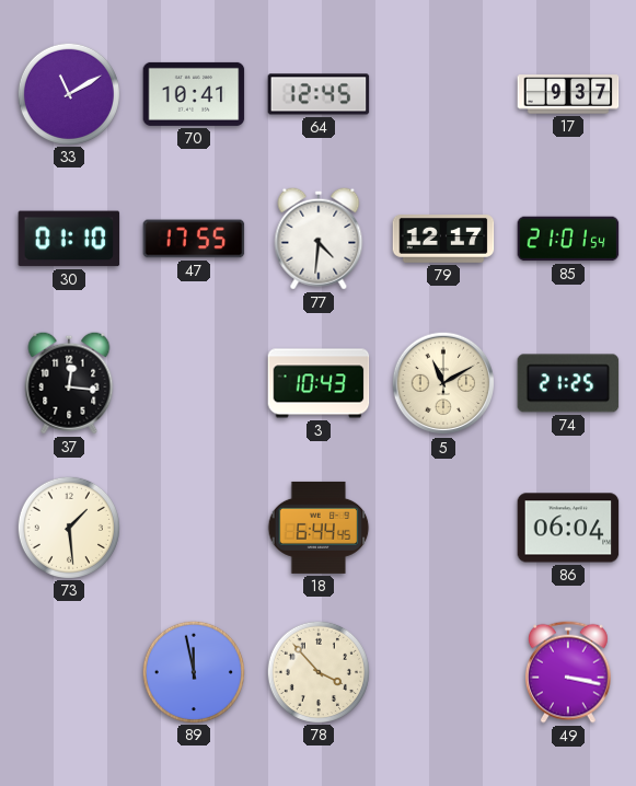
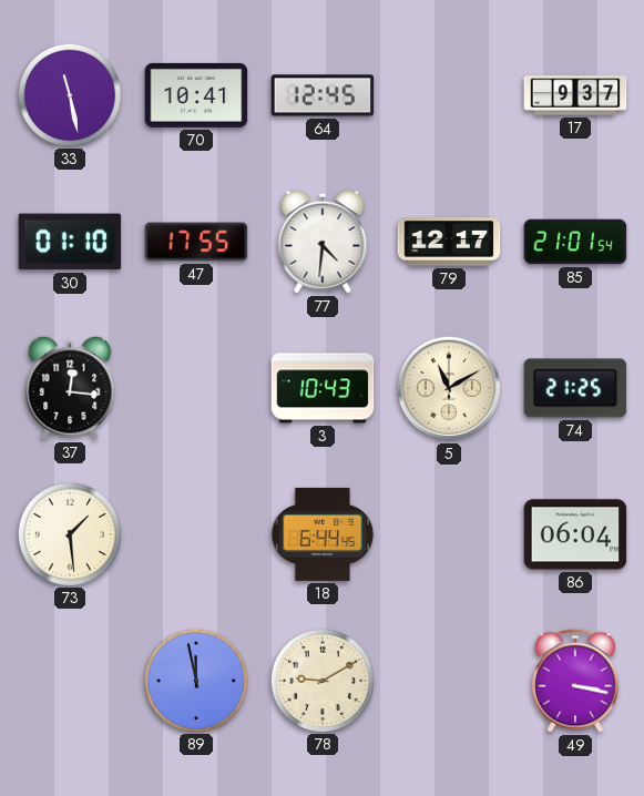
33: 11:10 -> 11:28 (69, 94)
78: 3:53 -> 9:10 (321, 680)
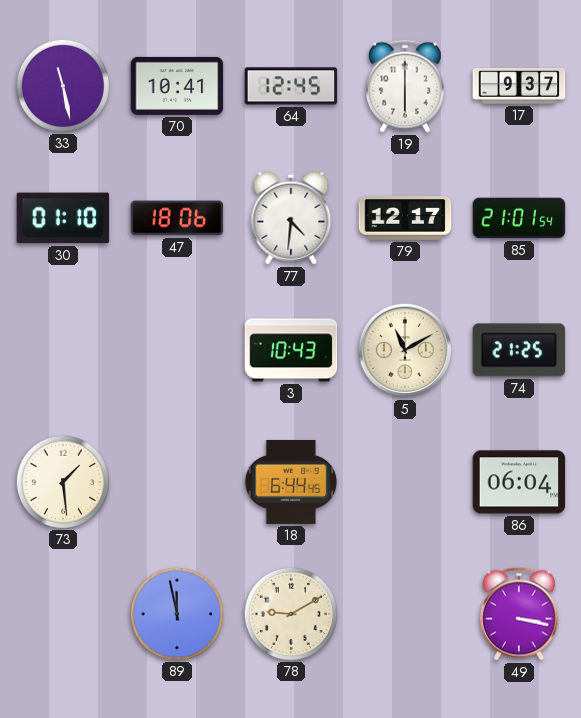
19: none -> 6:00 (406, 86)
47: 17:55 -> 18:06 (177, 218)
37: 12:16 -> none (70, 388)
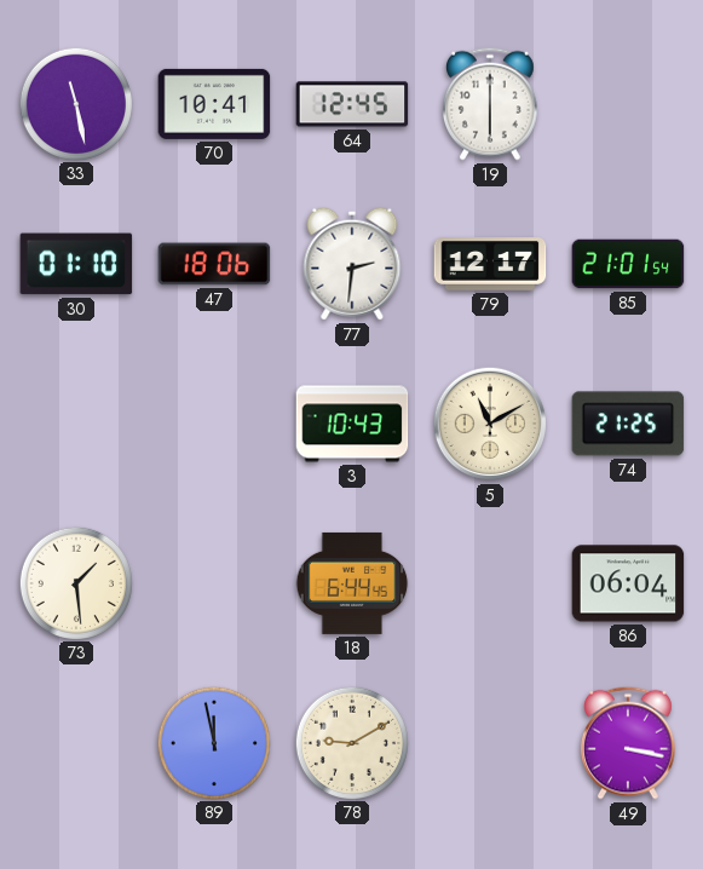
17: 9:37 -> none (519, 86)
77: 4:31 -> 2:31 (352, 264)
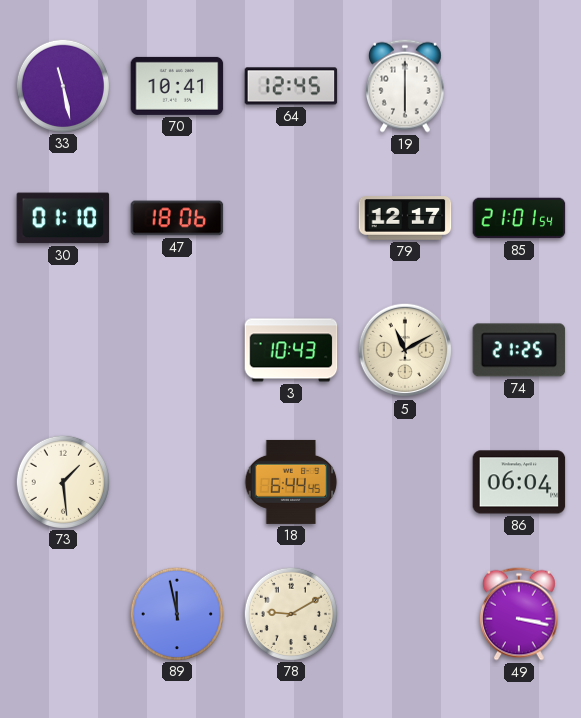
77: 2:31 -> none (352, 264)
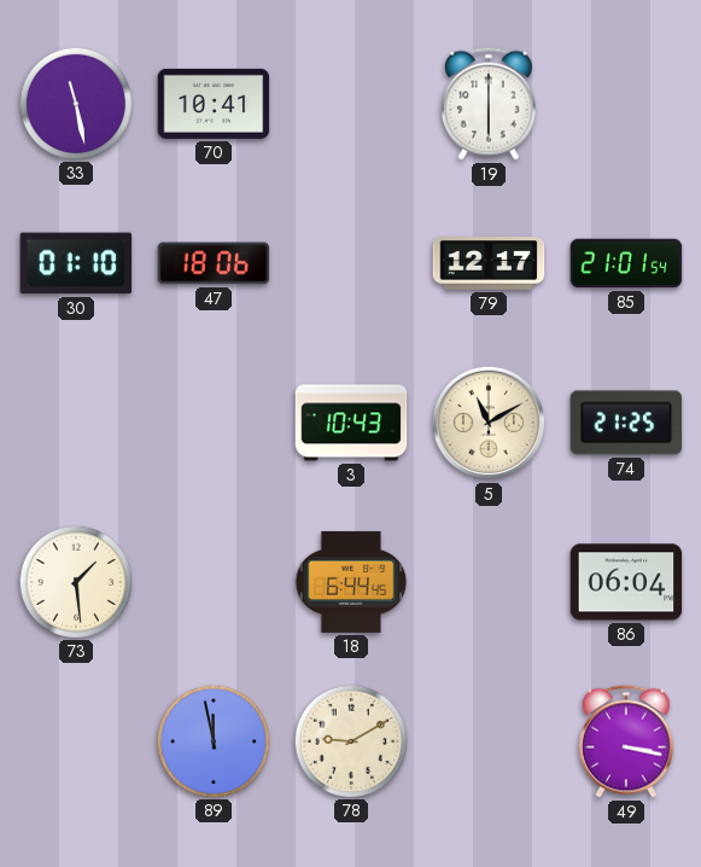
64: 12:45 -> none (291, 86)
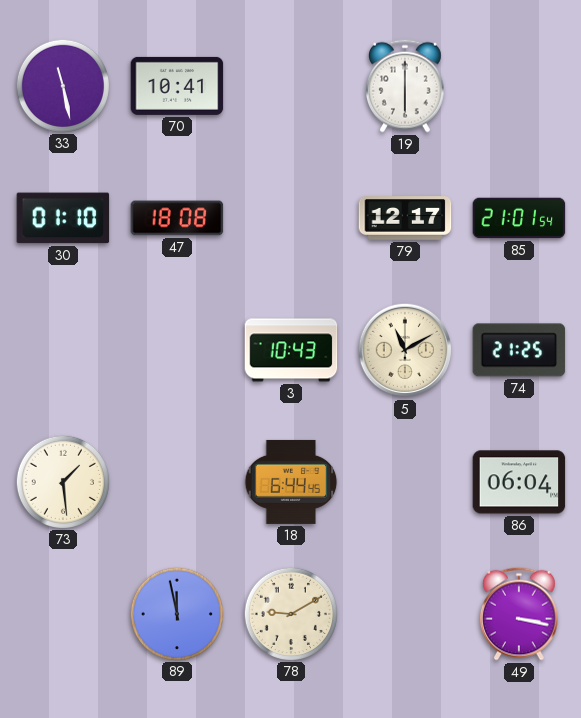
47: 18:06 -> 18:08 (177, 218)
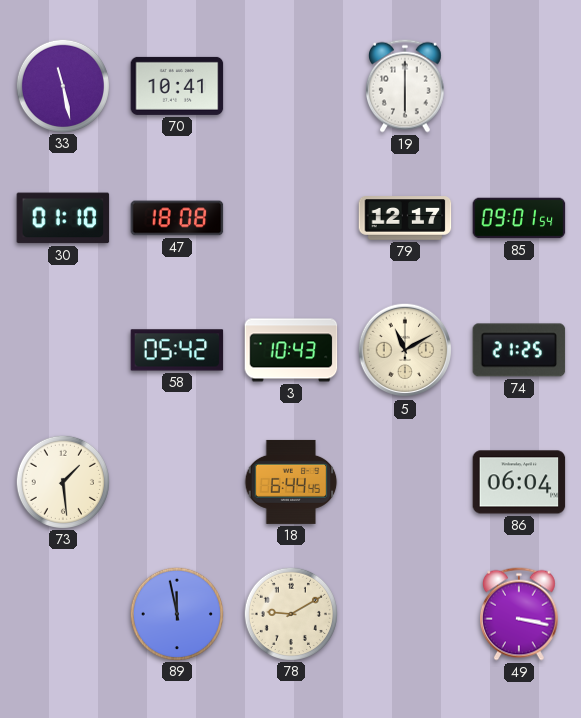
85: 21:01 -> 09:01 (519, 218)
58: none -> 05:42 (177, 350)
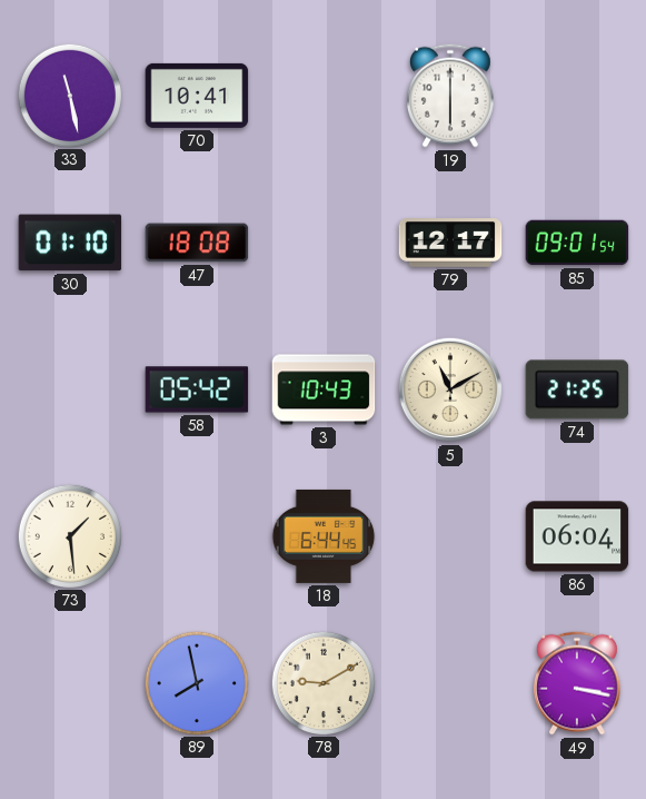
89: 11:58 -> 7:58 (196, 682)
